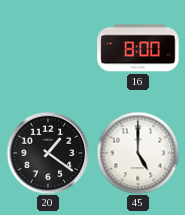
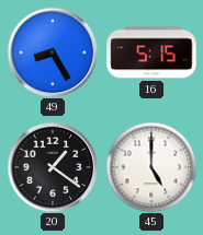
49: none -> 8:25 (53, 52)
16: 8:00 -> 5:15 (151, 52)
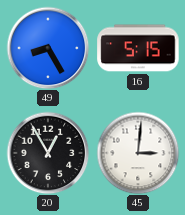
20: 1:21 -> 12:55 (48, 153)
45: 5:00 -> 3:01 (138, 153)
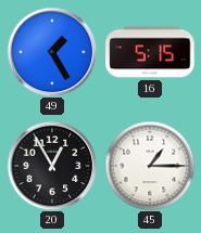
49: 8:25 -> 1:25 (52, 52)
45: 3:01 -> 1:15 (150, 166)
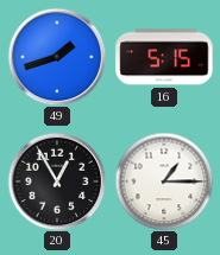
49: 1:25 -> 1:42 (57, 57)
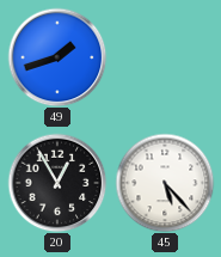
16: 5:15 -> none (164, 57)
45: 1:15 -> 5:23 (165, 183)
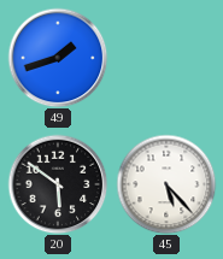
20: 12:55 -> 5:51 (58, 184)
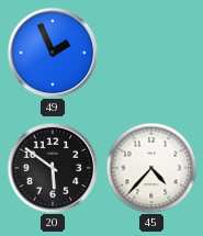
49: 1:42 -> 1:56 (53, 53)
45: 5:23 -> 4:37 (151, 168)
